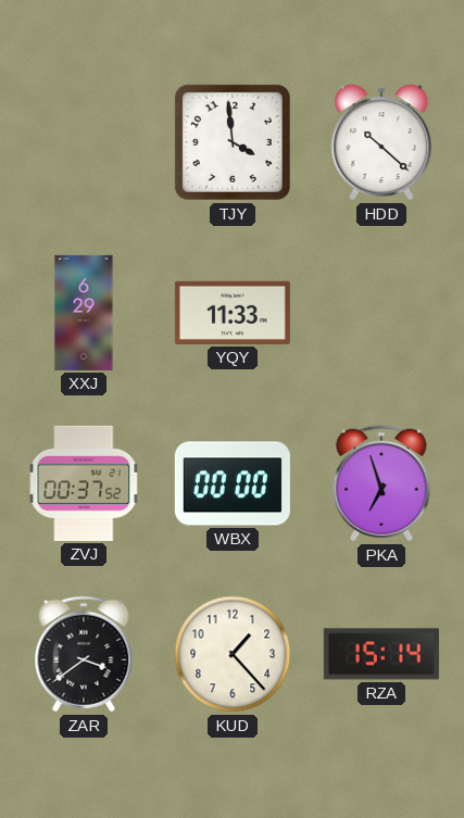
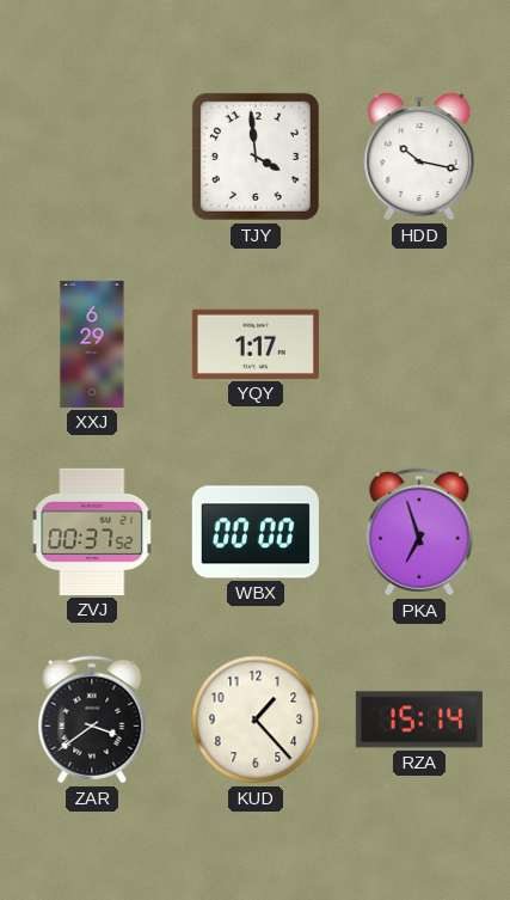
HDD: 10:22 -> 10:17 (419, 157)
YQY: 11:33 -> 1:17 (256, 344)
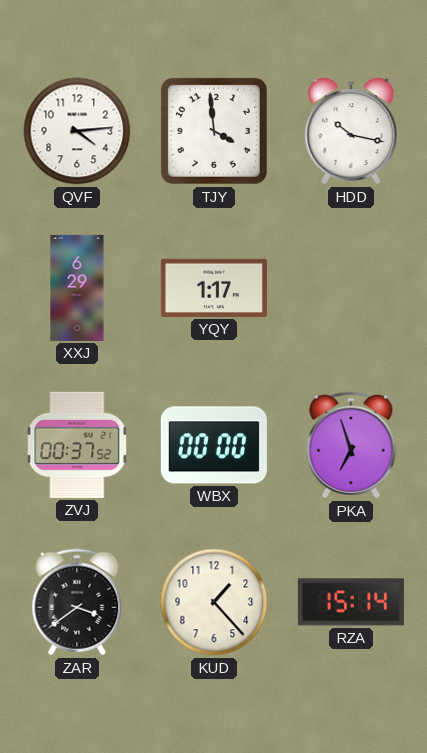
QVF: none -> 4:14 (77, 131)
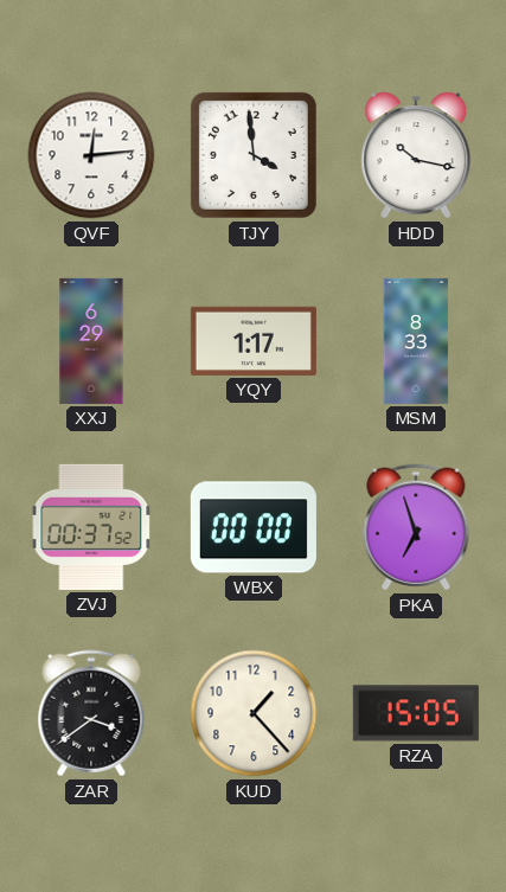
QVF: 4:14 -> 12:14 (91, 155)
MSM: none -> 8:33 (416, 341)
RZA: 15:14 -> 15:05 (416, 713)
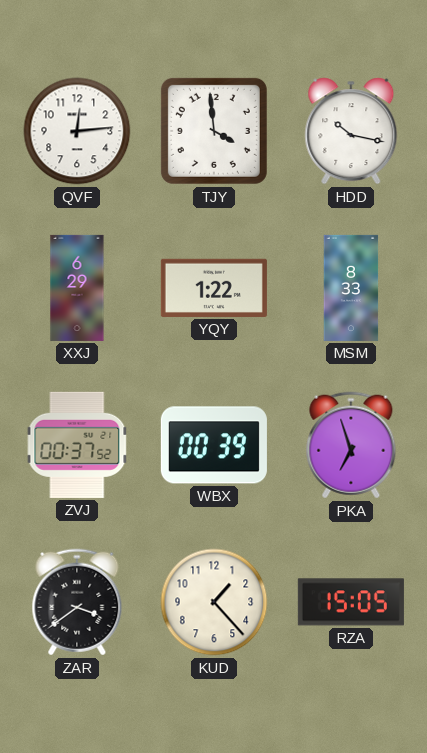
YQY: 1:17 -> 1:22 (214, 288)
WBX: 00:00 -> 00:39 (214, 445)
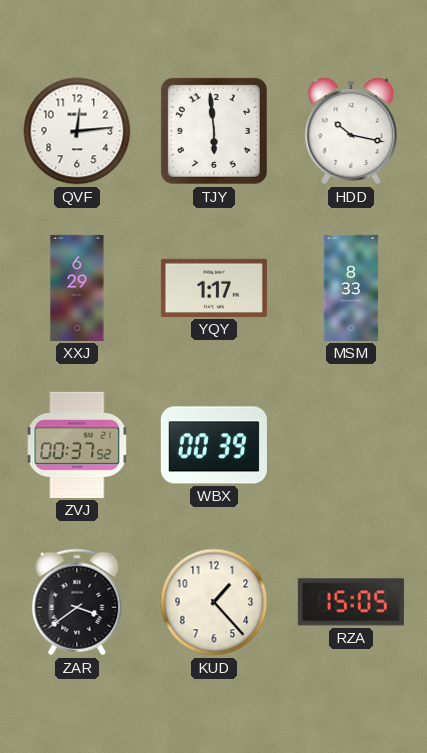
TJY: 3:59 -> 5:59 (214, 131)
YQY: 1:22 -> 1:17 (214, 288)
PKA: 6:57 -> none (351, 445)
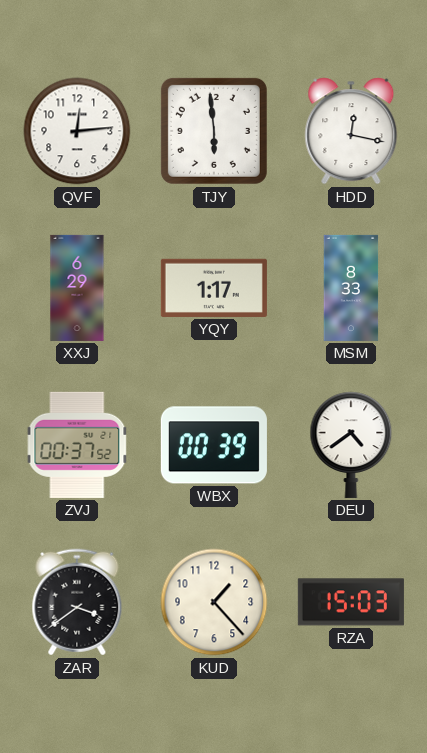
HDD: 10:17 -> 12:17 (351, 131)
DEU: none -> 4:39 (351, 445)
RZA: 15:05 -> 15:03 (351, 602)
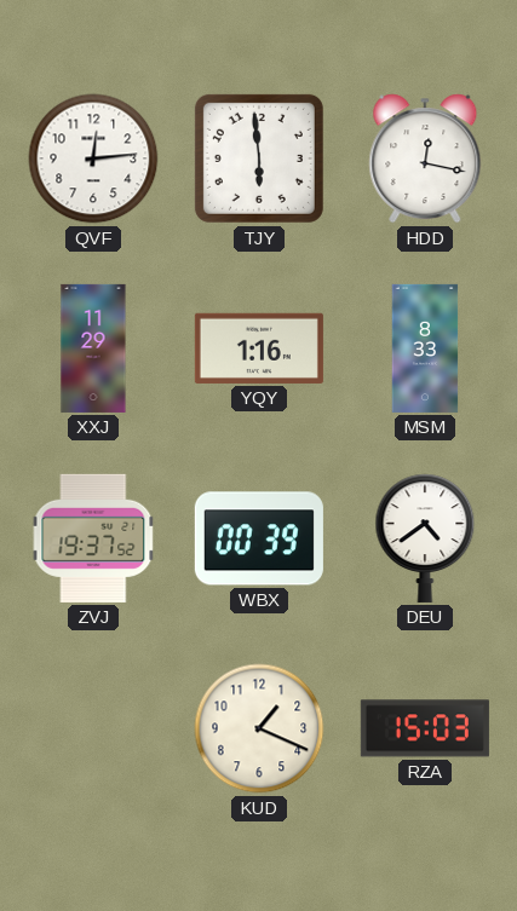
XXJ: 6:29 -> 11:29 (93, 348)
YQY: 1:17 -> 1:16 (259, 348)
ZVJ: 00:37 -> 19:37 (93, 538)
ZAR: 3:39 -> none (77, 602)
KUD: 1:23 -> 1:19 (259, 728)
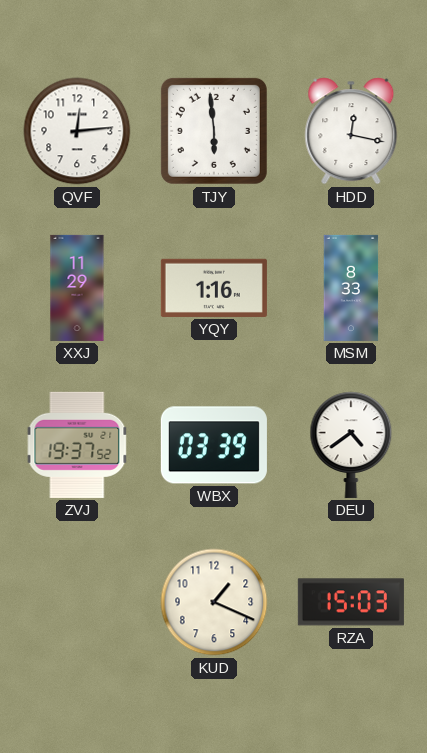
WBX: 00:39 -> 03:39 (214, 445)
